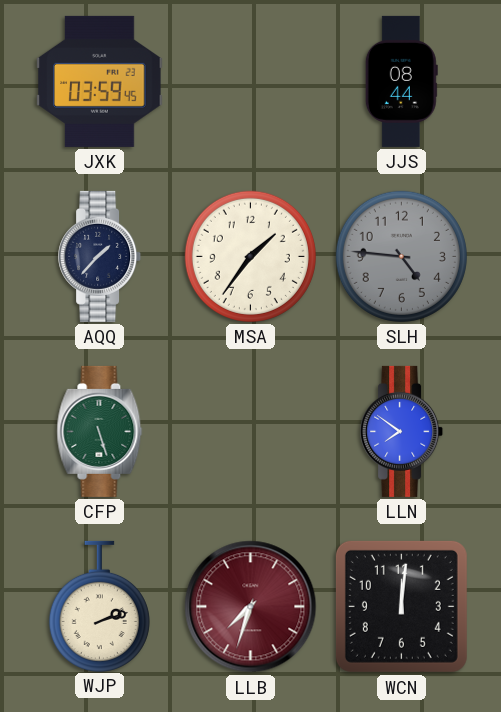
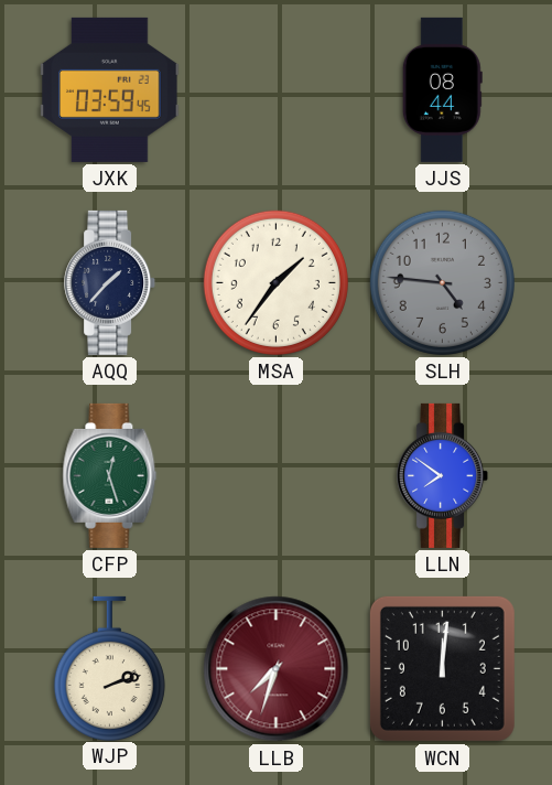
CFP: 5:27 -> 12:27 (110, 475)
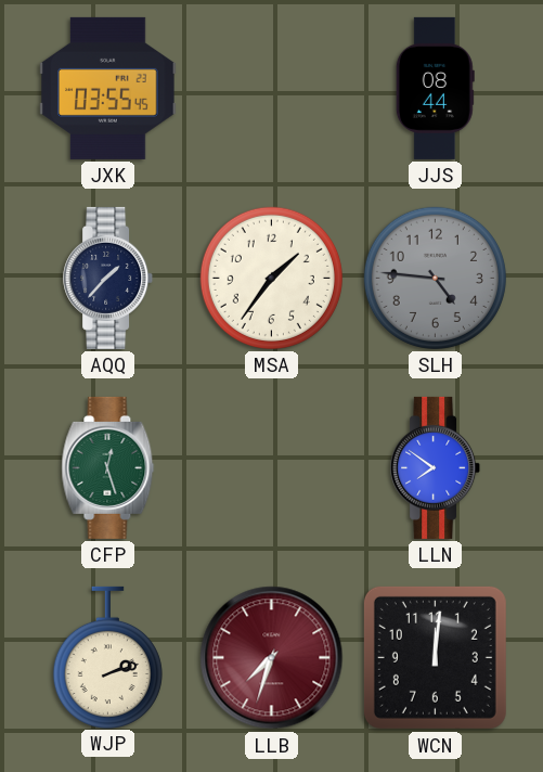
JXK: 03:59 -> 03:55 (108, 88)
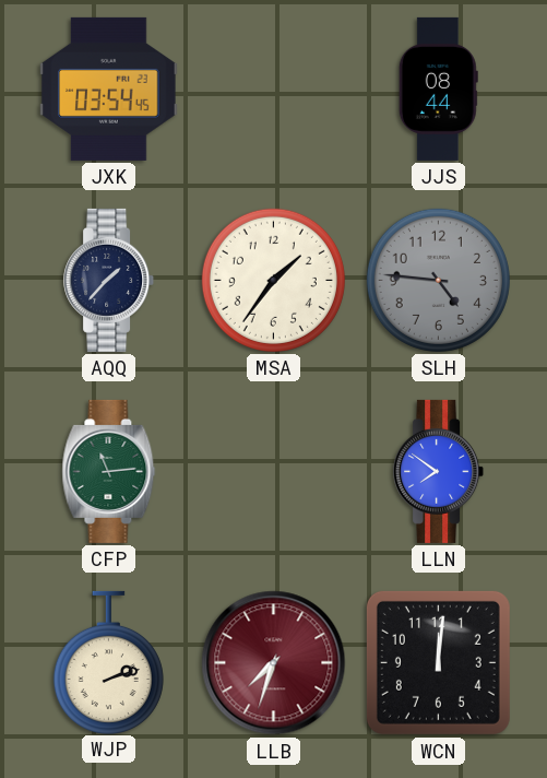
JXK: 03:55 -> 03:54 (109, 89)
CFP: 12:27 -> 11:14 (109, 471)
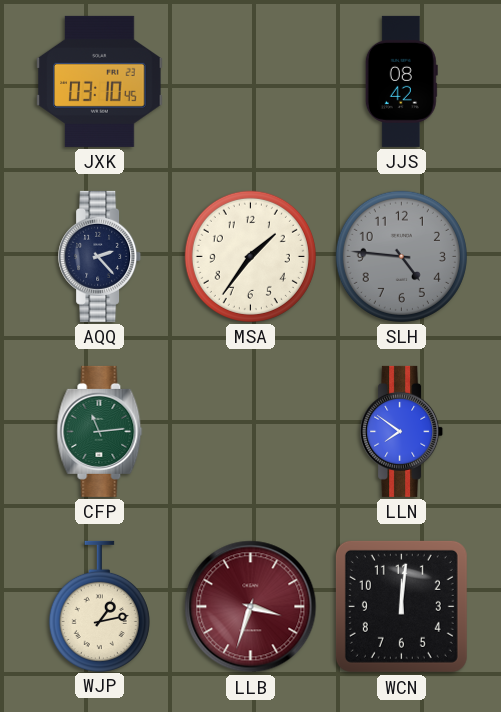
JXK: 03:54 -> 03:10 (100, 81)
JJS: 08:44 -> 08:42 (401, 81)
AQQ: 1:37 -> 2:23 (100, 256)
WJP: 2:12 -> 1:13 (99, 606)
LLB: 7:33 -> 3:33 (251, 607)
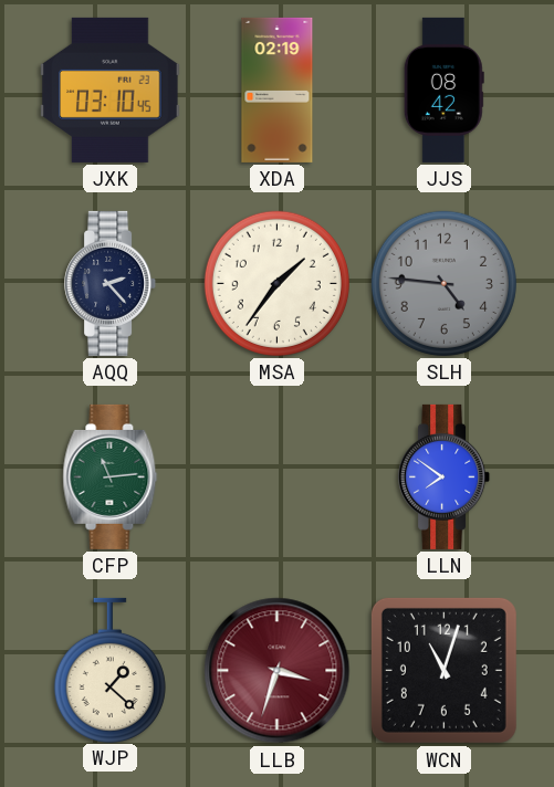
XDA: none -> 02:19 (278, 90)
WJP: 1:13 -> 1:22 (109, 670)
WCN: 12:01 -> 11:03 (443, 670)
